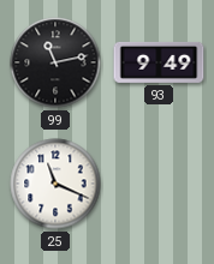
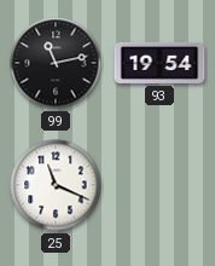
93: 9:49 -> 19:54 (159, 63)
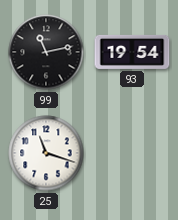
25: 11:19 -> 11:18 (46, 153)
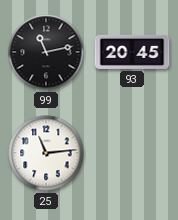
93: 19:54 -> 20:45 (132, 52)
25: 11:18 -> 11:14 (46, 153)
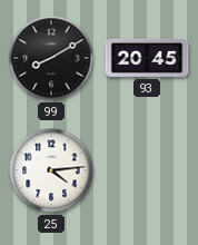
99: 11:13 -> 8:10 (51, 58)
25: 11:14 -> 4:14 (51, 170)
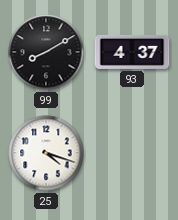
93: 20:45 -> 4:37 (132, 52)
25: 4:14 -> 4:18 (46, 153)
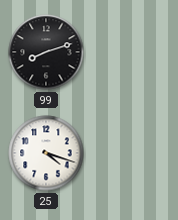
99: 8:10 -> 8:12 (46, 52)
93: 4:37 -> none (132, 52)
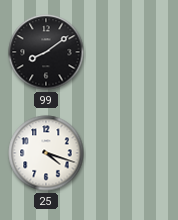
99: 8:12 -> 8:09 (46, 52)
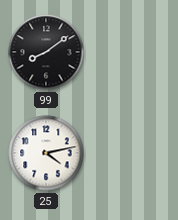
25: 4:18 -> 4:13 (46, 153)
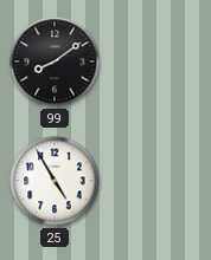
25: 4:13 -> 4:55 (55, 181)
